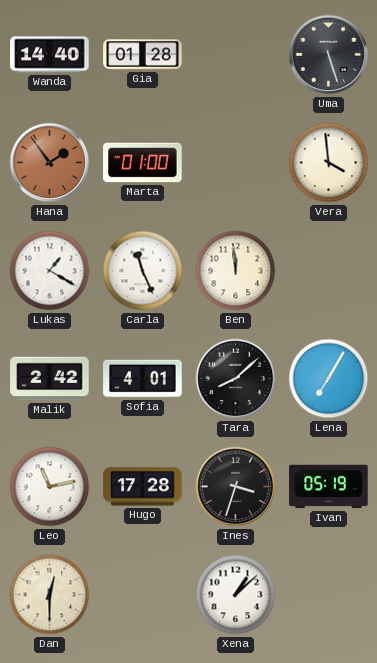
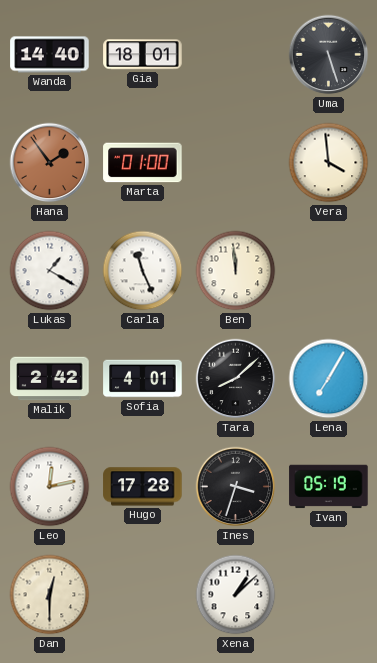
Gia: 01:28 -> 18:01 (143, 55)
Leo: 11:13 -> 12:13 (50, 487)
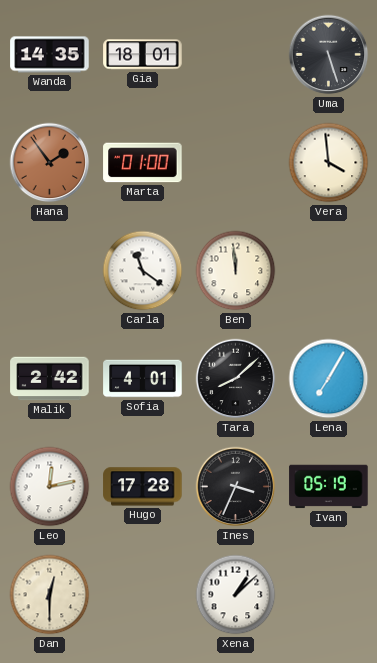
Wanda: 14:40 -> 14:35 (50, 55)
Lukas: 1:20 -> none (50, 271)
Carla: 11:26 -> 11:21 (143, 271)
Ines: 3:33 -> 3:34 (236, 487)
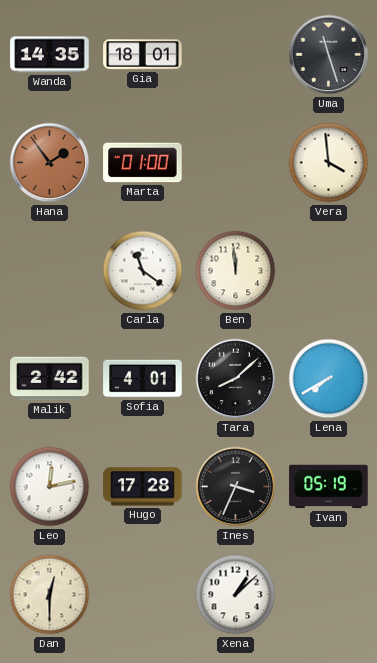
Uma: 5:27 -> 11:27 (329, 55)
Lena: 7:05 -> 7:40 (329, 379)
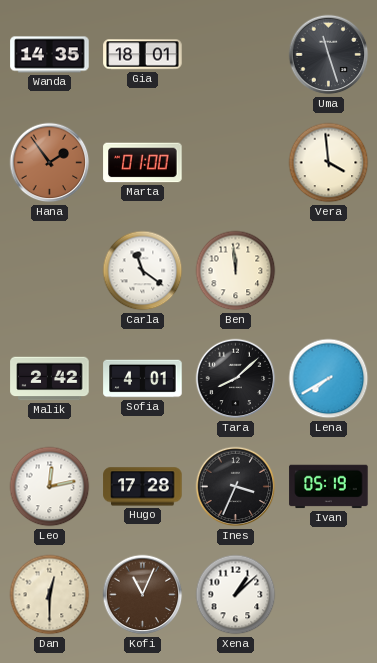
Kofi: none -> 11:04 (143, 595)
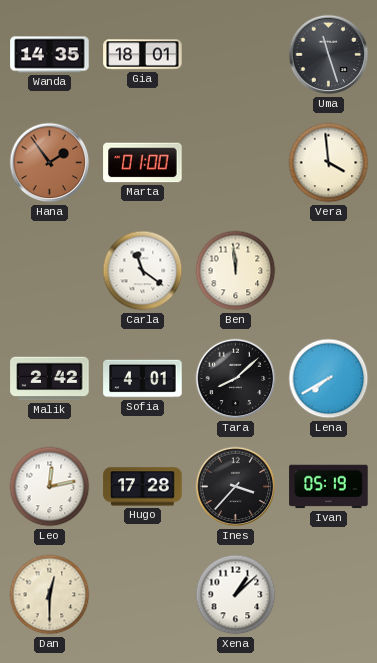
Ines: 3:34 -> 3:37 (236, 487)
Kofi: 11:04 -> none (143, 595)
